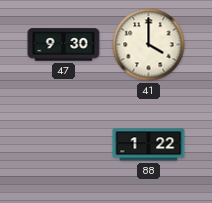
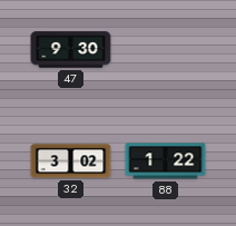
41: 4:00 -> none (149, 45)
32: none -> 3:02 (71, 161)
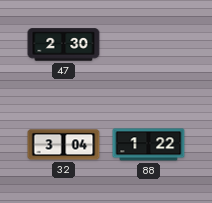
47: 9:30 -> 2:30 (64, 45)
32: 3:02 -> 3:04 (64, 145)
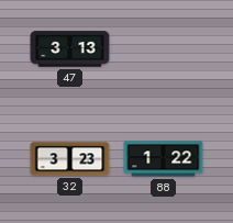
47: 2:30 -> 3:13 (70, 49)
32: 3:04 -> 3:23 (70, 159)
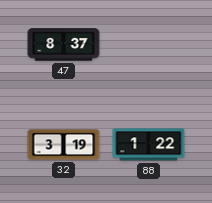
47: 3:13 -> 8:37 (64, 45)
32: 3:23 -> 3:19 (64, 145)
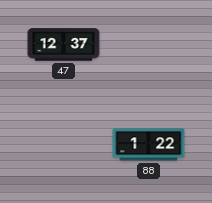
47: 8:37 -> 12:37 (64, 45)
32: 3:19 -> none (64, 145)
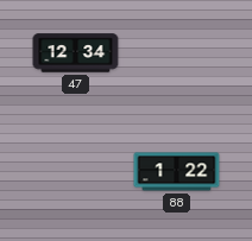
47: 12:37 -> 12:34 (76, 53)
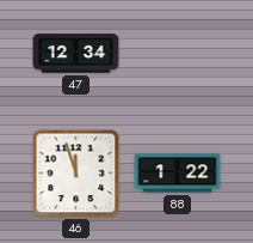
46: none -> 11:57 (76, 174)
